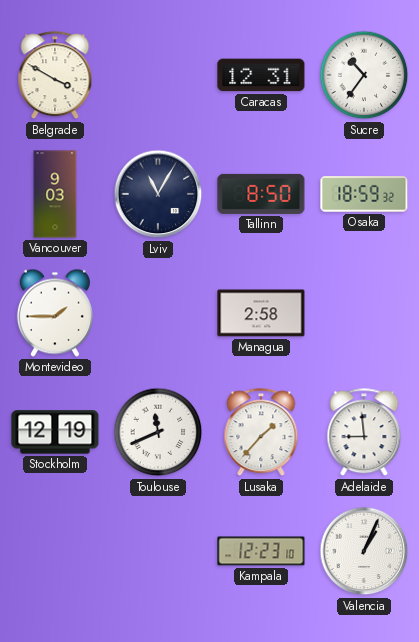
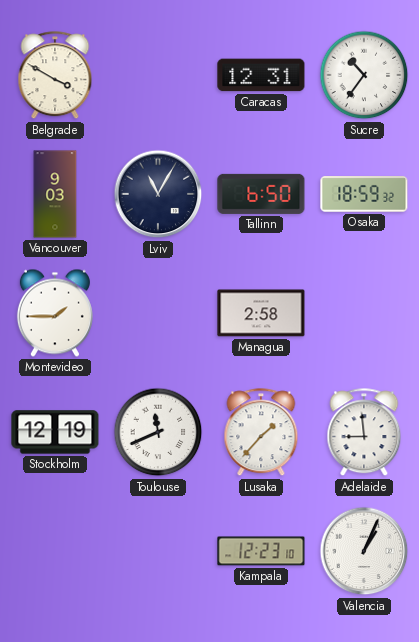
Tallinn: 8:50 -> 6:50 (261, 194)
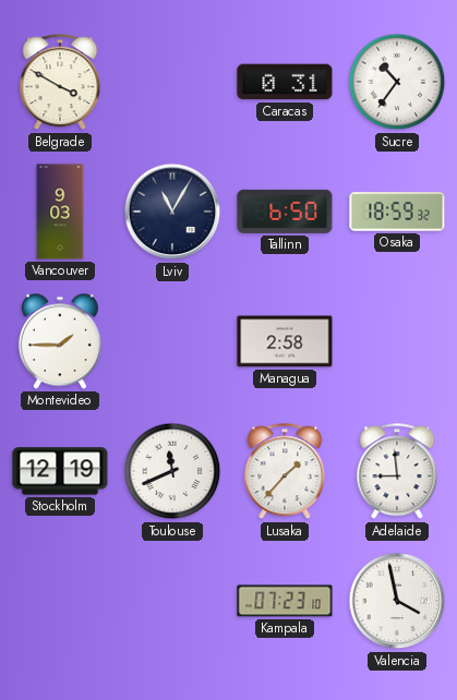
Caracas: 12:31 -> 0:31 (285, 82)
Kampala: 12:23 -> 07:23 (285, 601)
Valencia: 1:04 -> 3:58 (397, 601)
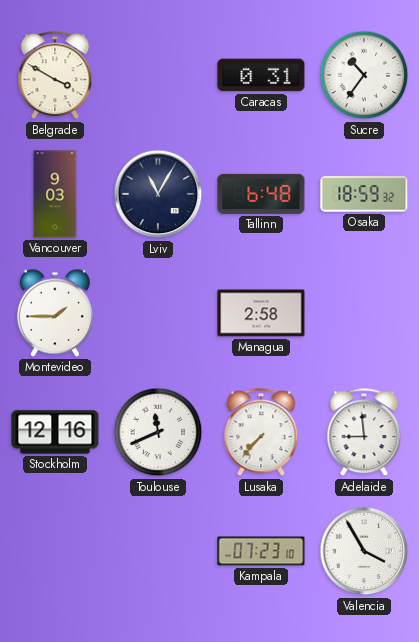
Tallinn: 6:50 -> 6:48 (261, 194)
Stockholm: 12:19 -> 12:16 (55, 432)
Lusaka: 1:37 -> 7:37 (261, 433)
Valencia: 3:58 -> 3:55 (364, 551)
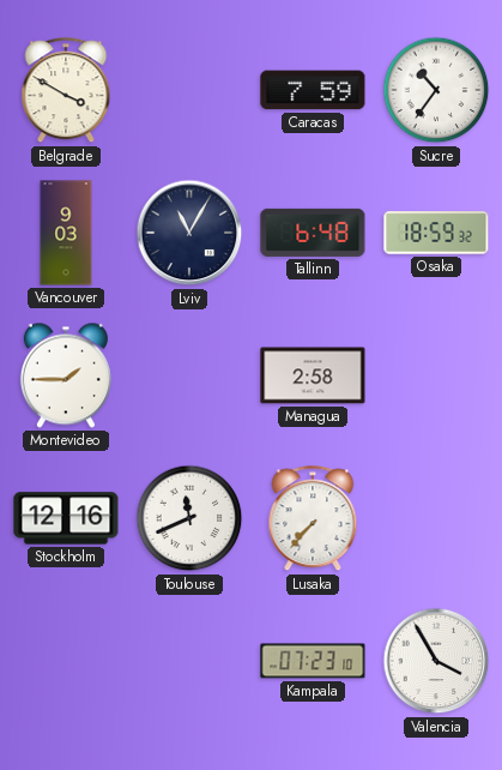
Caracas: 0:31 -> 7:59 (313, 90)
Adelaide: 8:59 -> none (364, 433)
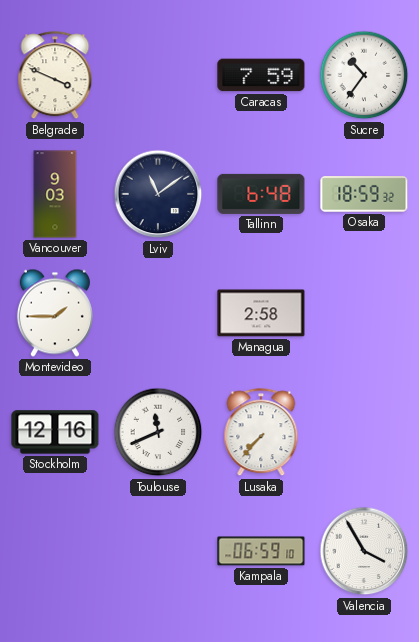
Belgrade: 3:50 -> 3:49 (55, 76)
Lviv: 11:05 -> 11:09 (158, 194)
Kampala: 07:23 -> 06:59 (261, 551)
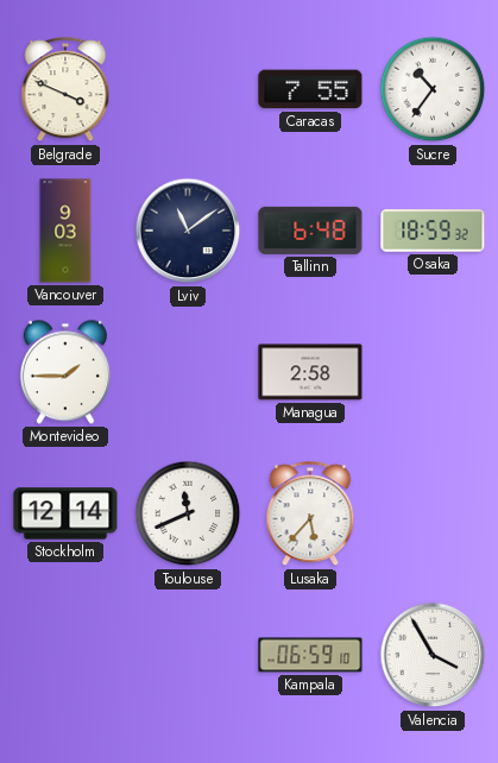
Caracas: 7:59 -> 7:55 (310, 89)
Stockholm: 12:16 -> 12:14 (65, 513)
Lusaka: 7:37 -> 5:37 (310, 515)
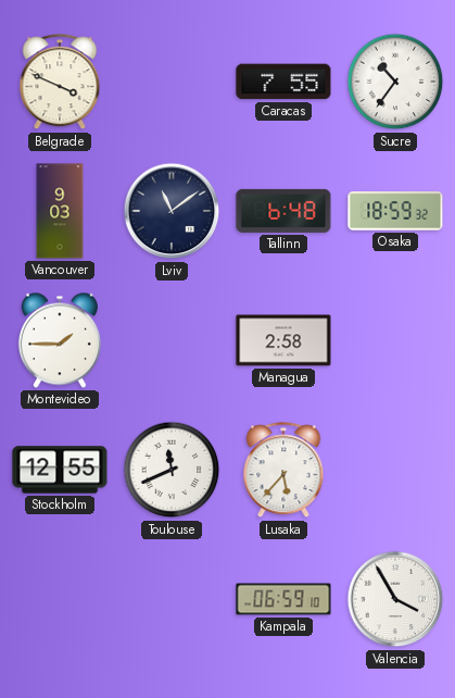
Stockholm: 12:14 -> 12:55 (60, 470)
